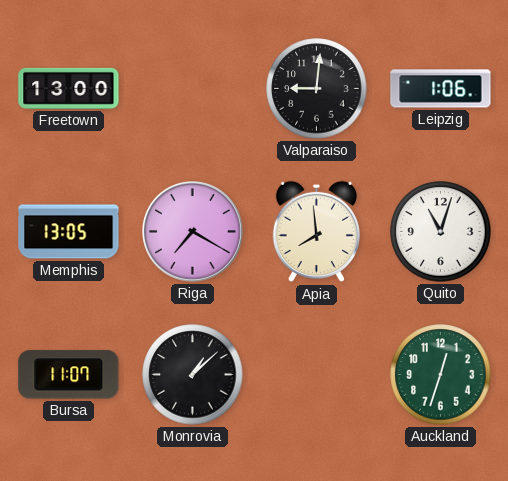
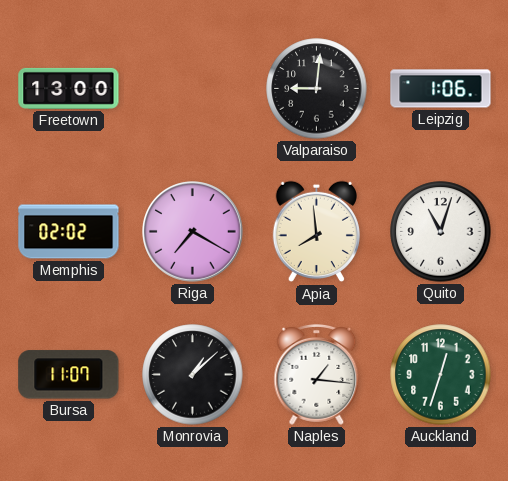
Memphis: 13:05 -> 02:02 (69, 232)
Naples: none -> 1:16 (317, 375)
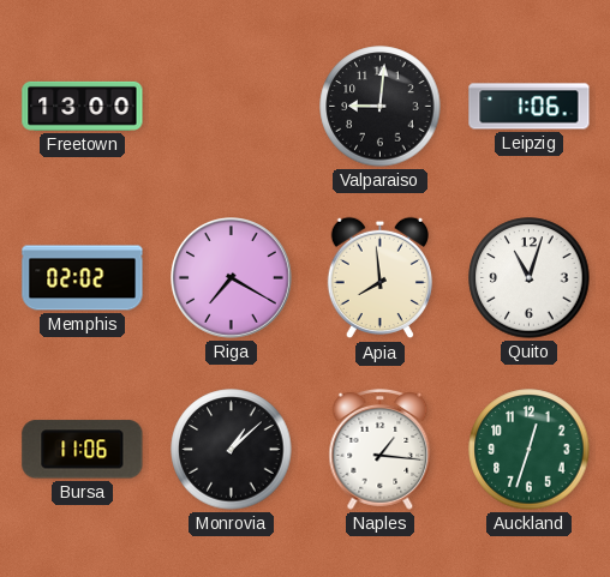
Bursa: 11:07 -> 11:06 (83, 450)
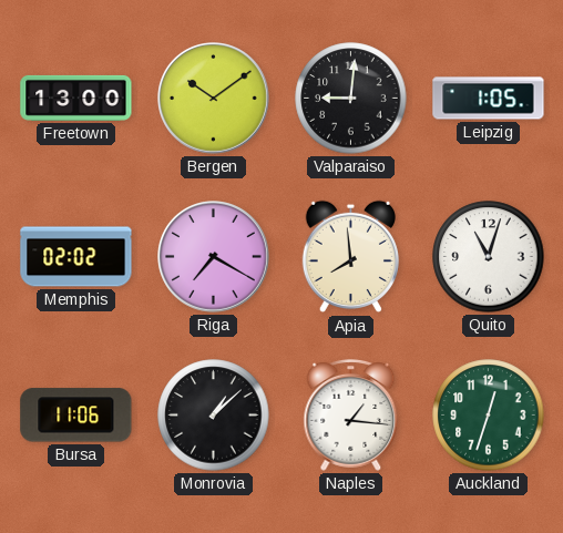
Bergen: none -> 10:09 (214, 99)
Leipzig: 1:06 -> 1:05 (489, 99)
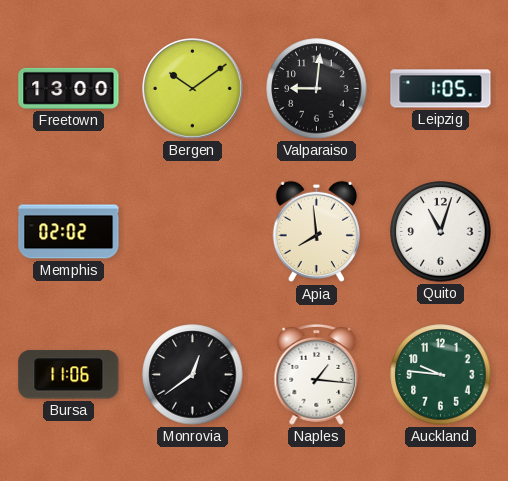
Riga: 7:20 -> none (214, 257)
Monrovia: 1:08 -> 12:39 (193, 375)
Auckland: 12:33 -> 9:46 (441, 375)
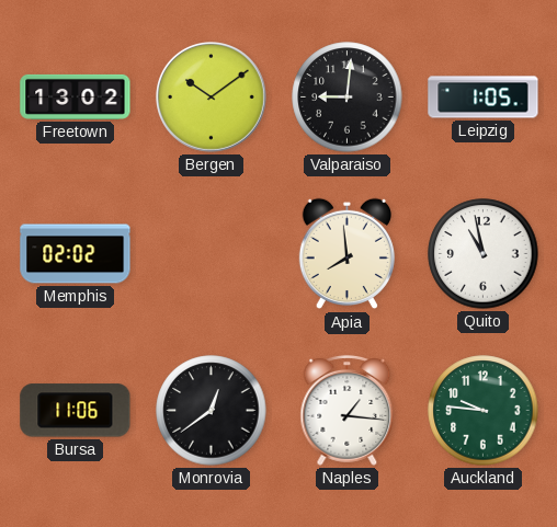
Freetown: 13:00 -> 13:02 (76, 96)
Quito: 11:03 -> 10:58 (484, 254)
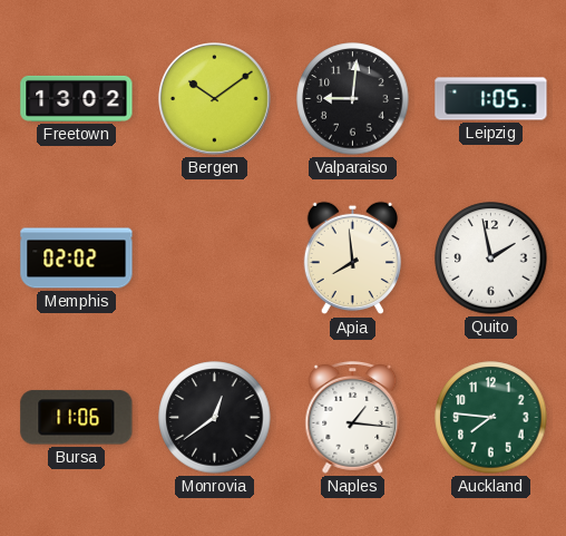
Quito: 10:58 -> 1:58 (491, 259)
Auckland: 9:46 -> 7:46 (491, 418)
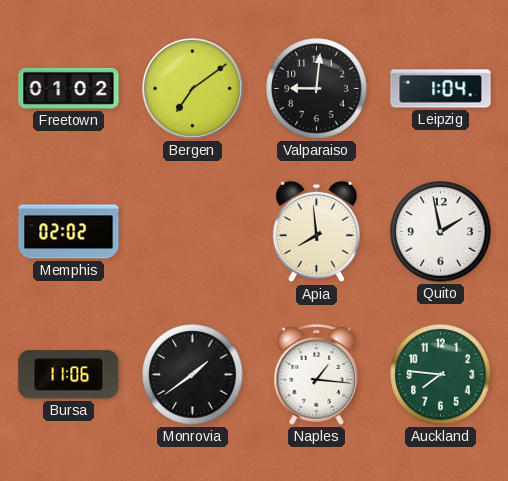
Freetown: 13:02 -> 01:02 (69, 88)
Bergen: 10:09 -> 7:09 (193, 89)
Leipzig: 1:05 -> 1:04 (441, 89)
Monrovia: 12:39 -> 1:39 (193, 375)
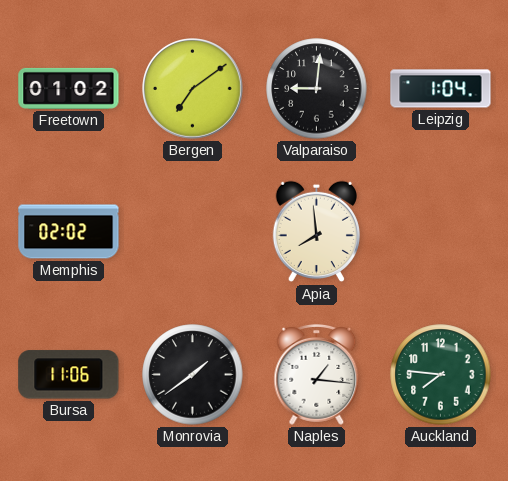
Quito: 1:58 -> none (441, 232)
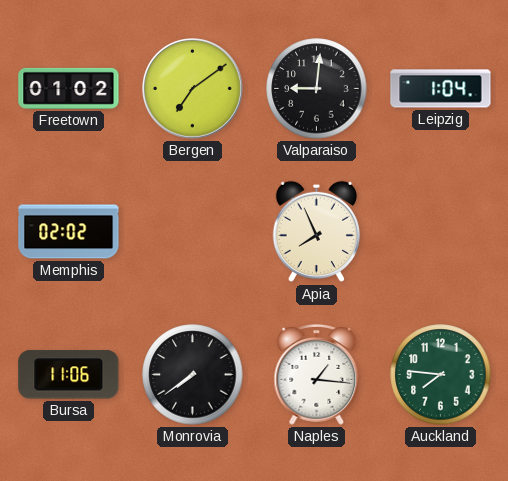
Apia: 7:59 -> 7:56 (316, 232)
Monrovia: 1:39 -> 7:39 (193, 375)
